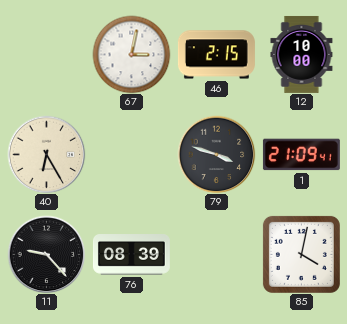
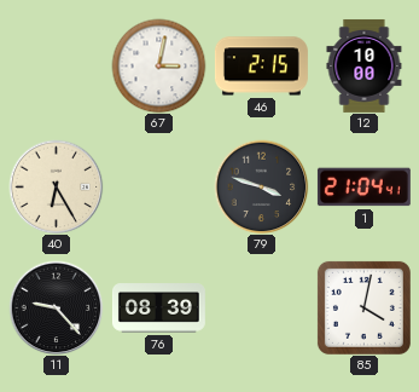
1: 21:09 -> 21:04 (363, 188)
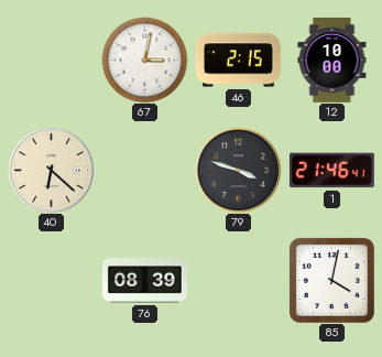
40: 6:25 -> 6:22 (51, 170)
1: 21:04 -> 21:46 (331, 171)
11: 9:23 -> none (56, 307)
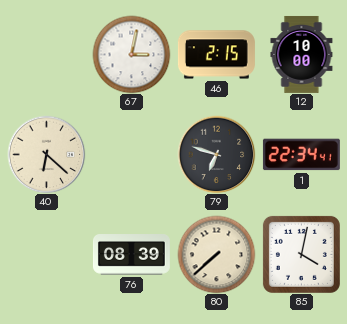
79: 3:48 -> 6:48 (216, 154)
1: 21:46 -> 22:34 (301, 155)
80: none -> 7:38 (216, 254)
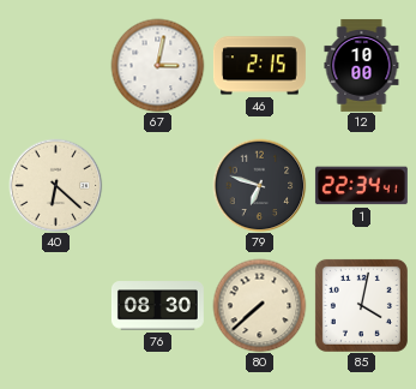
76: 08:39 -> 08:30 (157, 306)
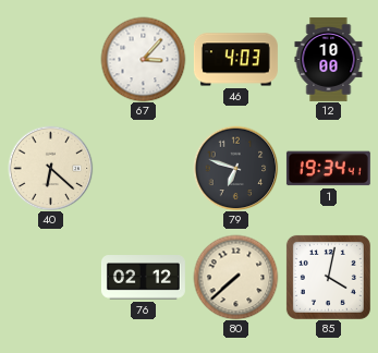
67: 3:02 -> 3:07 (143, 59)
46: 2:15 -> 4:03 (235, 60)
1: 22:34 -> 19:34 (328, 169)
76: 08:30 -> 02:12 (143, 278)
